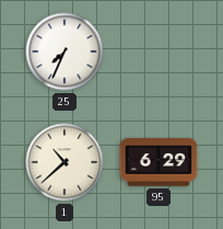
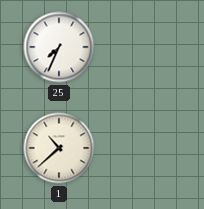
95: 6:29 -> none (159, 162)
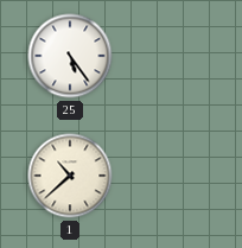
25: 7:34 -> 5:24 (70, 56)
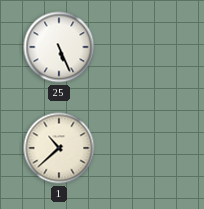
25: 5:24 -> 5:26 (59, 47)
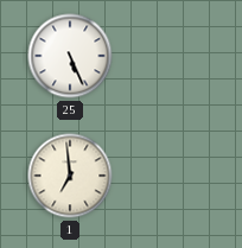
1: 10:38 -> 6:59 (70, 176)
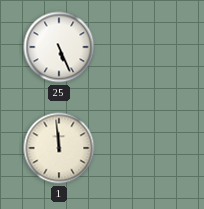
1: 6:59 -> 11:59 (59, 148)
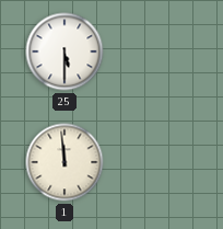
25: 5:26 -> 5:30 (64, 51)
